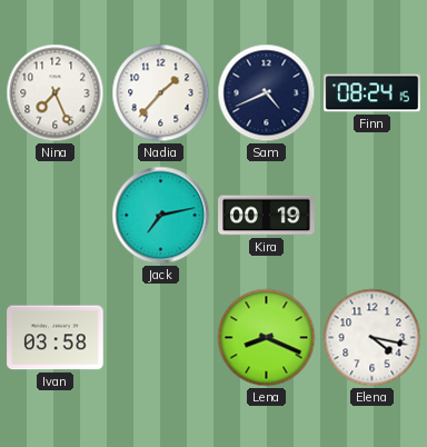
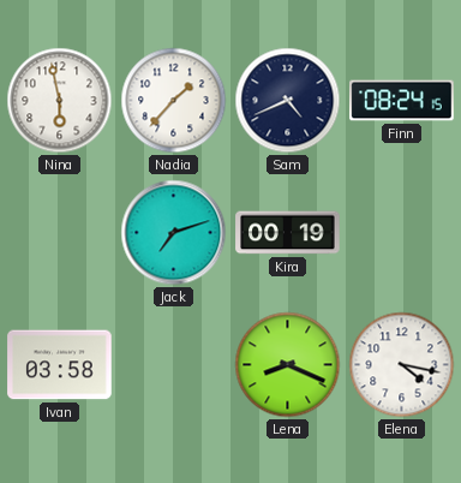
Nina: 7:26 -> 5:58 (60, 101)
Jack: 7:13 -> 7:12 (174, 233)
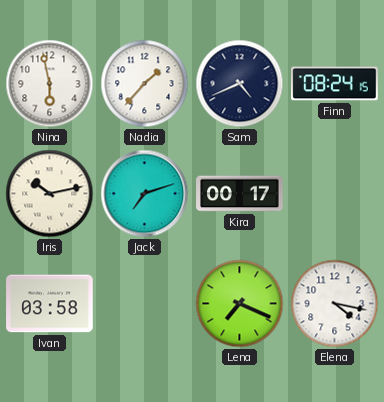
Iris: none -> 10:13 (50, 194)
Kira: 00:19 -> 00:17 (240, 194)
Lena: 8:19 -> 7:19 (240, 304)
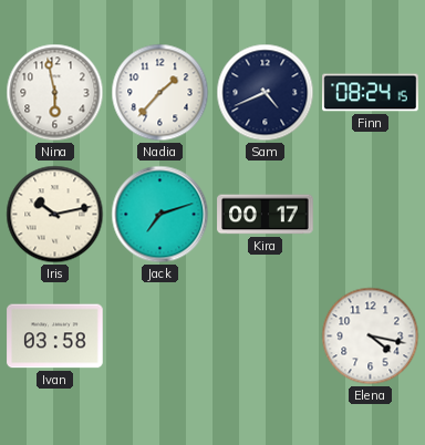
Lena: 7:19 -> none (240, 304)
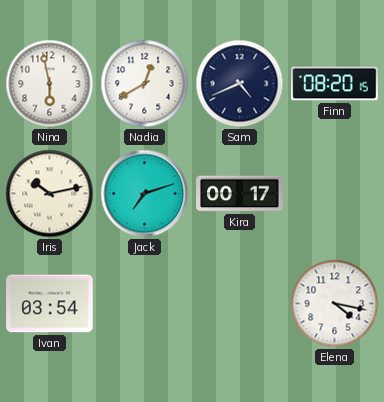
Nadia: 1:37 -> 12:40 (145, 84)
Finn: 08:24 -> 08:20 (335, 84)
Ivan: 03:58 -> 03:54 (50, 304)
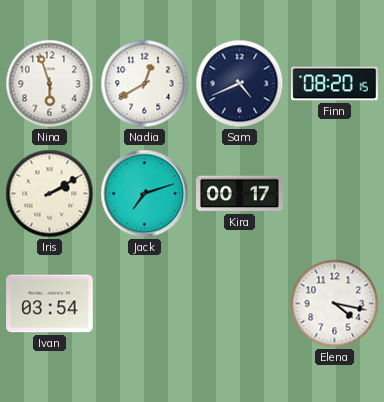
Nina: 5:58 -> 5:57 (50, 84)
Iris: 10:13 -> 2:10 (50, 194)
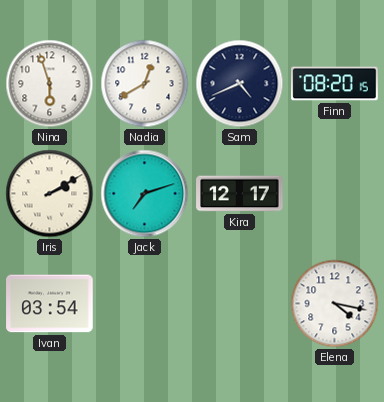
Kira: 00:17 -> 12:17 (240, 194)
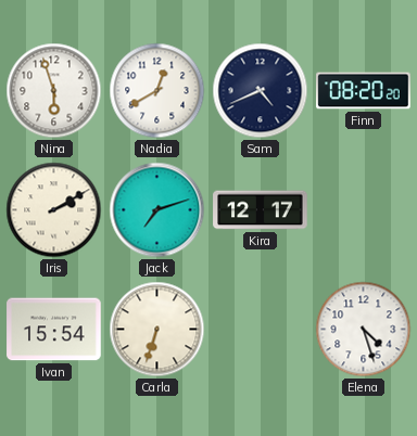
Finn: 08:20:15 -> 08:20:20 (364, 91)
Ivan: 03:54 -> 15:54 (54, 330)
Carla: none -> 6:33 (157, 330)
Elena: 4:17 -> 4:27 (364, 330)
